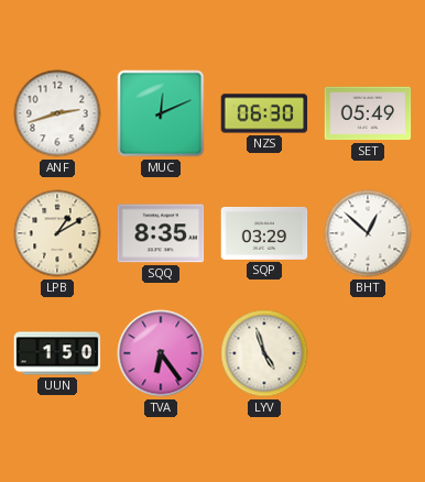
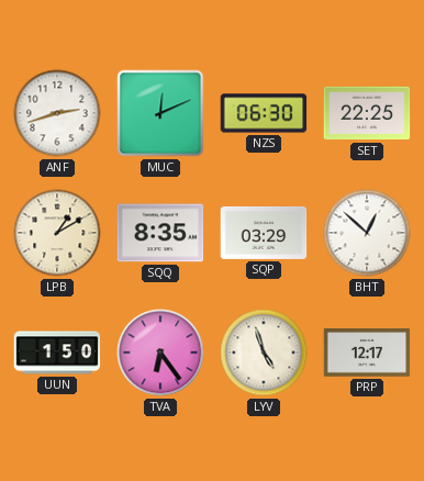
SET: 05:49 -> 22:25 (367, 113)
PRP: none -> 12:17 (367, 353)
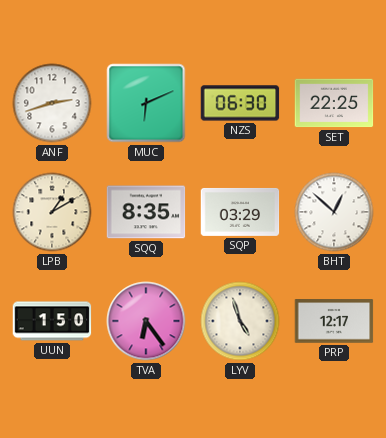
MUC: 12:11 -> 6:11 (146, 103)
